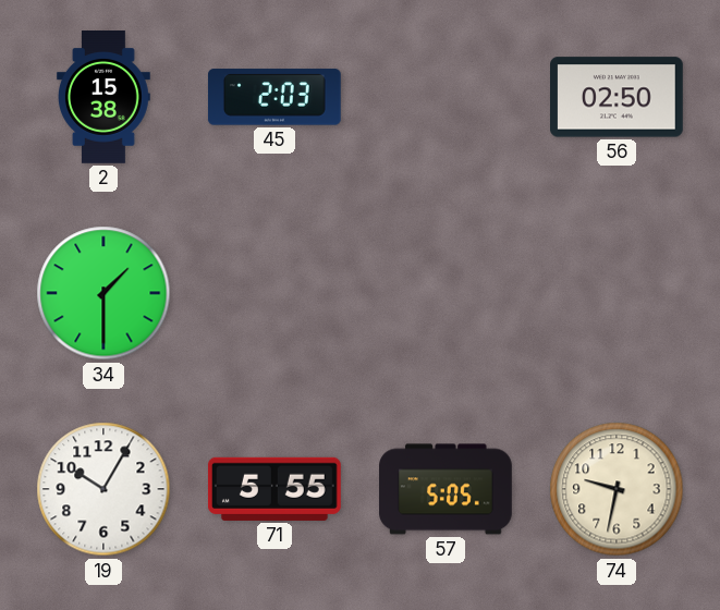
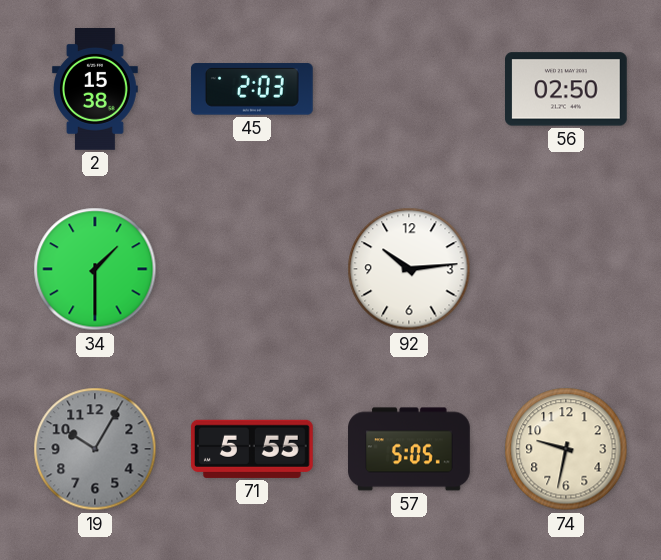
92: none -> 10:14 (409, 269)
19 dial: white -> grey (95, 449)
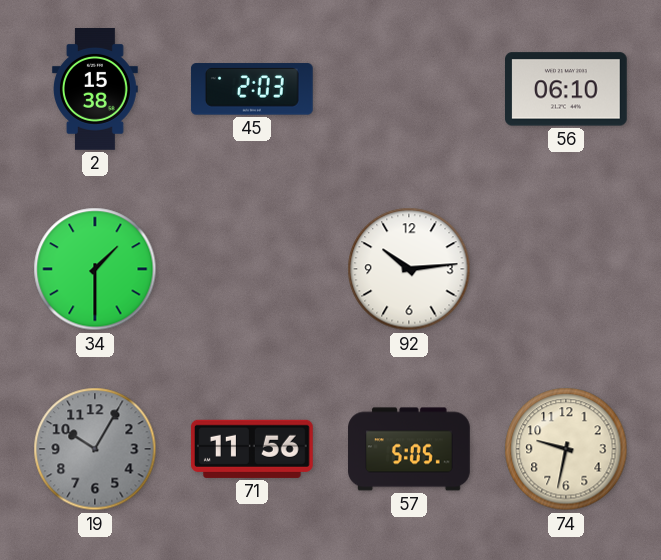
56: 02:50 -> 06:10 (567, 89)
71: 5:55 -> 11:56 (252, 449)
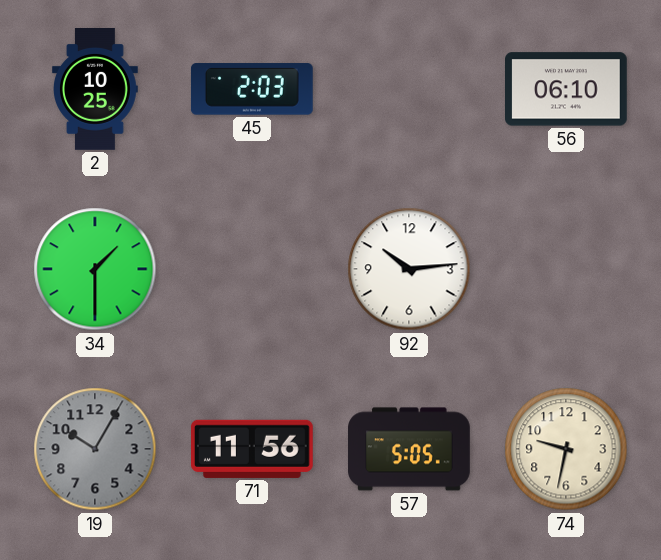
2: 15:38 -> 10:25 (95, 89)
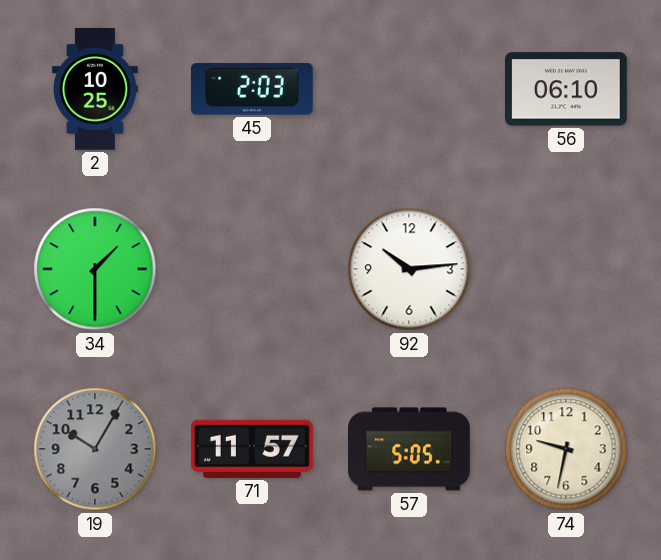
71: 11:56 -> 11:57 (252, 449)
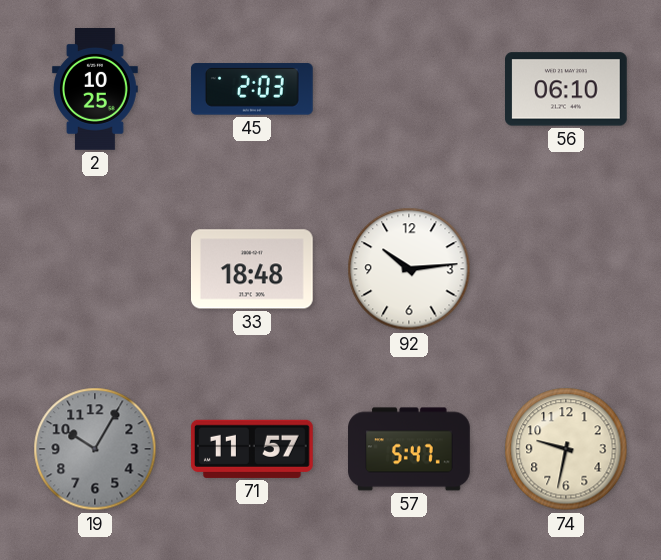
34: 1:30 -> none (95, 269)
33: none -> 18:48 (252, 269)
57: 5:05 -> 5:47 (409, 449)
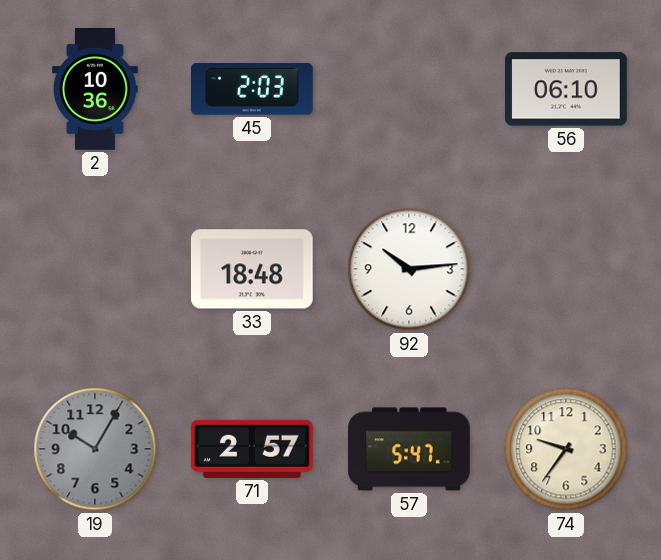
2: 10:25 -> 10:36 (95, 89)
71: 11:57 -> 2:57 (252, 449)
74: 9:32 -> 9:36 (566, 449)
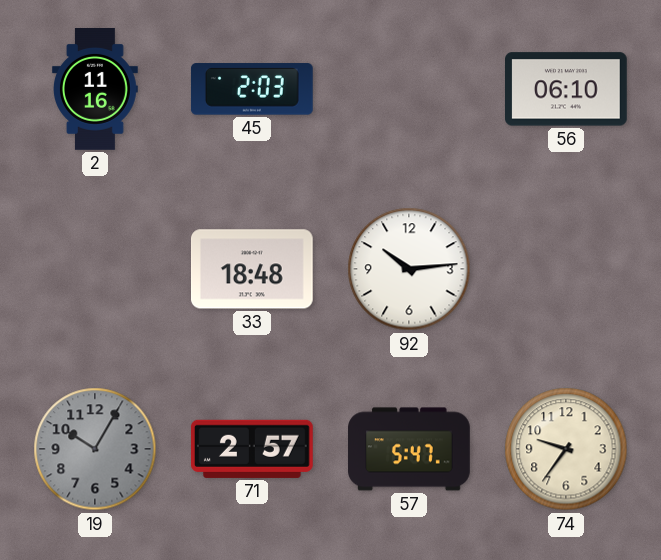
2: 10:36 -> 11:16 (95, 89)
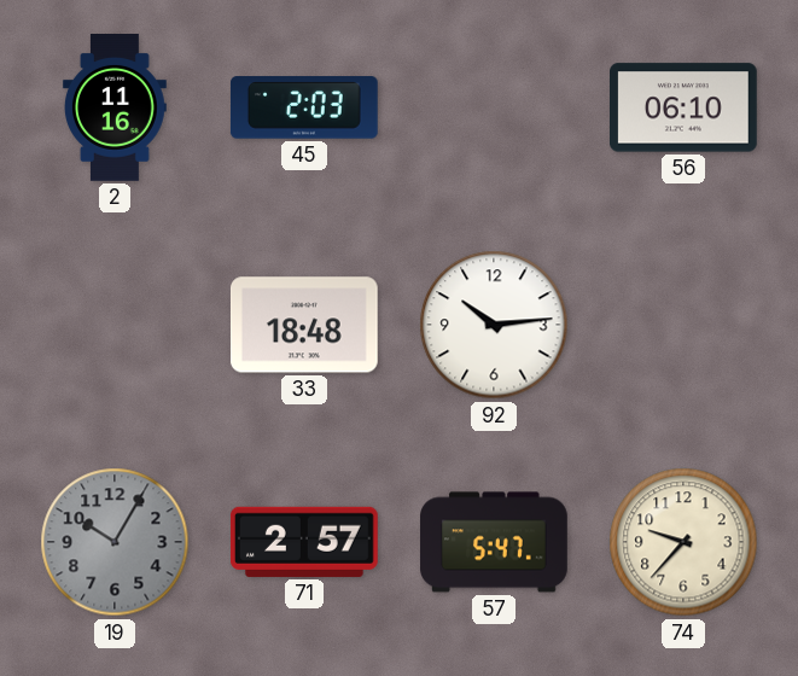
74: 9:36 -> 9:37 (683, 542)
